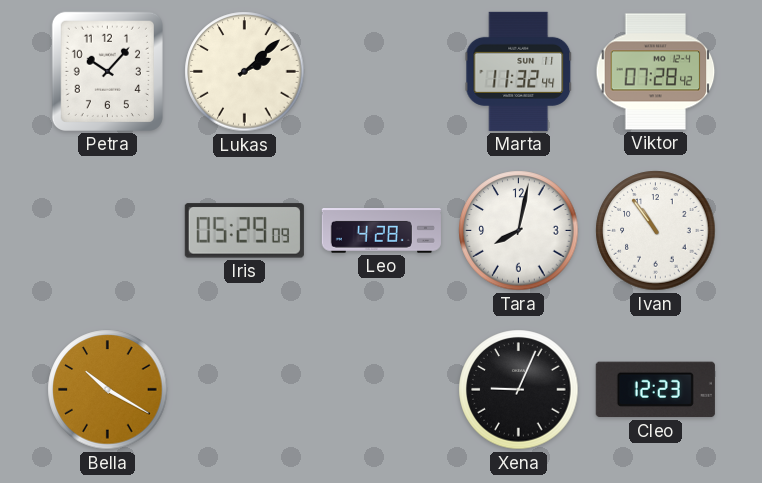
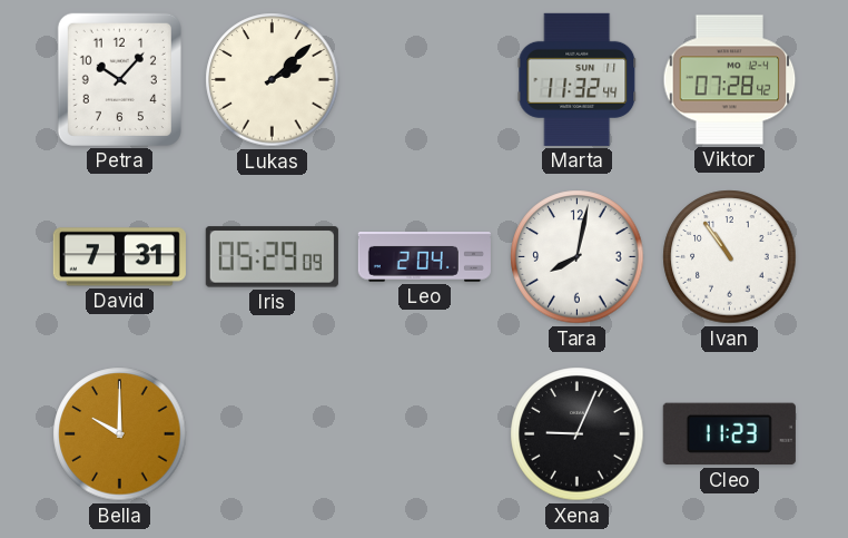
David: none -> 7:31 (119, 257)
Leo: 4:28 -> 2:04 (424, 257)
Bella: 10:20 -> 10:00 (120, 434)
Cleo: 12:23 -> 11:23 (729, 434)
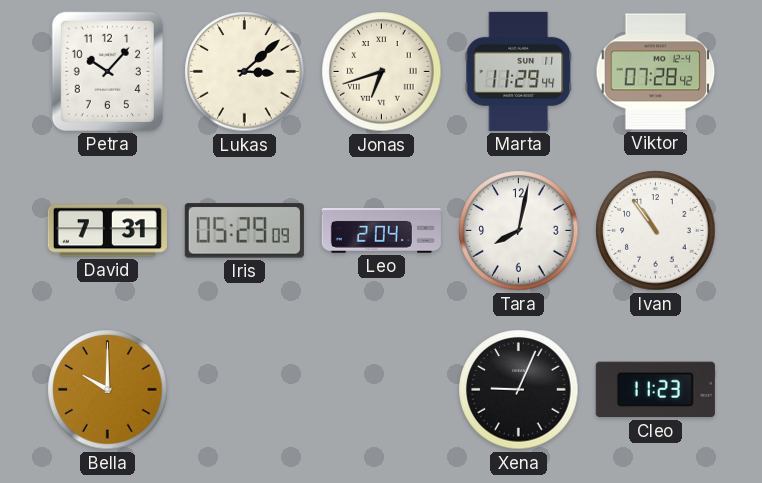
Lukas: 2:08 -> 3:08 (245, 72)
Jonas: none -> 6:42 (382, 72)
Marta: 11:32 -> 11:29 (519, 71)
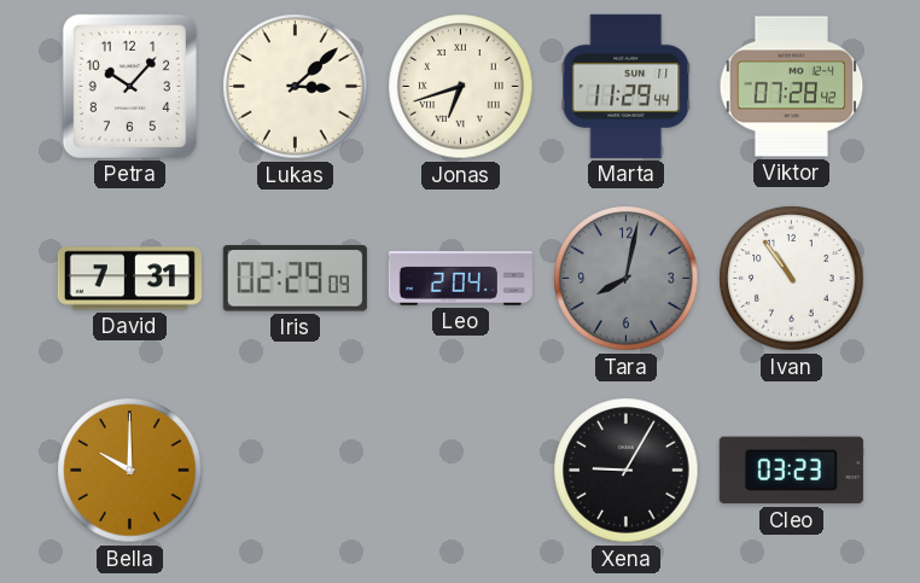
Iris: 05:29 -> 02:29 (295, 279)
Tara dial: white -> grey (627, 279)
Xena: 9:04 -> 9:05 (627, 471)
Cleo: 11:23 -> 03:23 (791, 471)
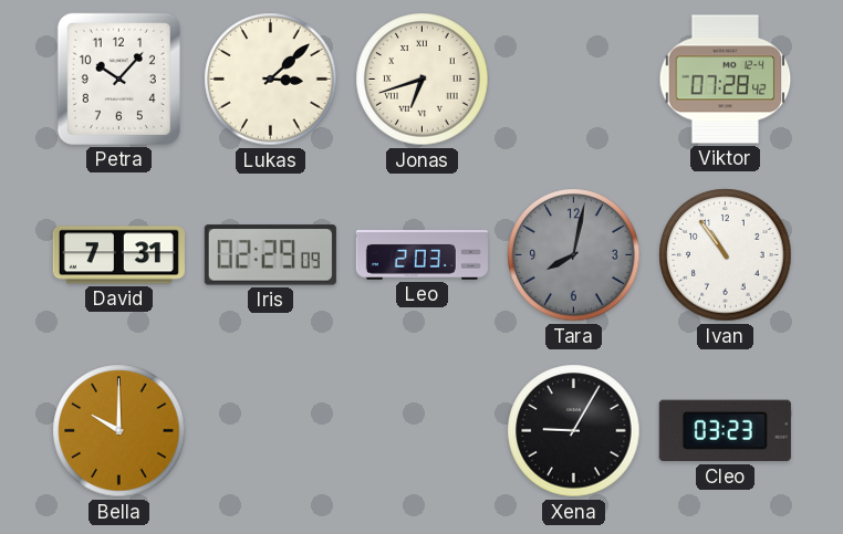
Marta: 11:29 -> none (627, 86)
Leo: 2:04 -> 2:03 (421, 255)
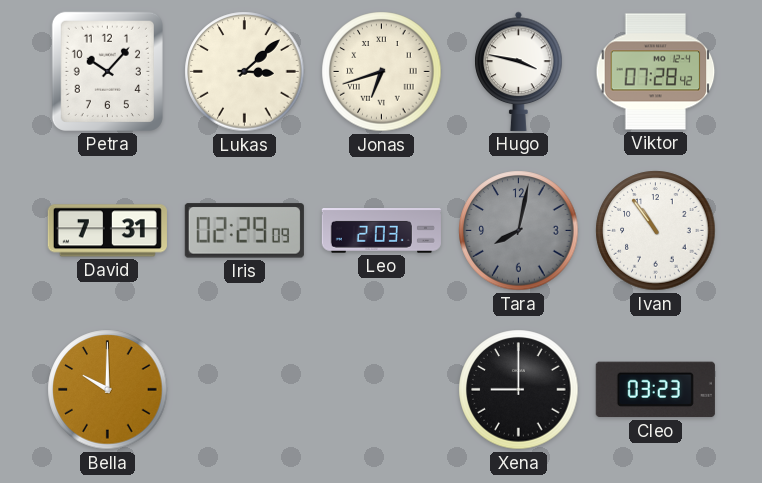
Hugo: none -> 3:47 (519, 71)
Xena: 9:05 -> 9:00 (519, 390)
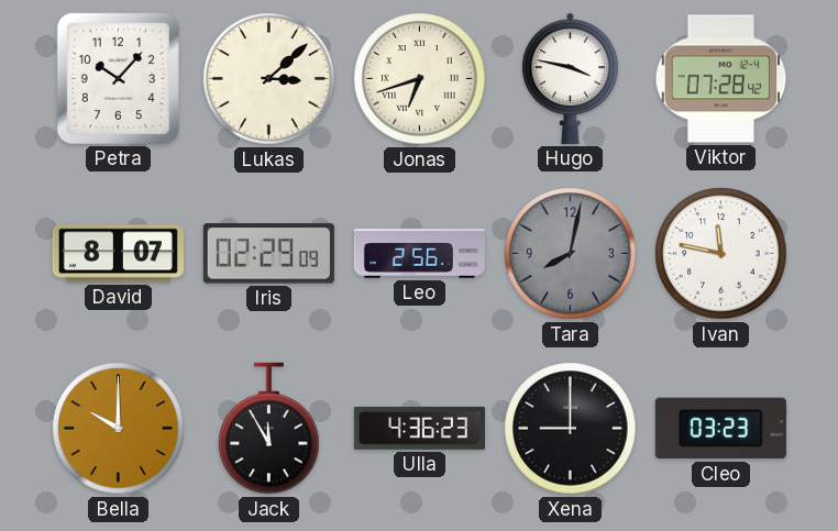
David: 7:31 -> 8:07 (118, 254)
Leo: 2:03 -> 2:56 (419, 254)
Ivan: 10:54 -> 11:47 (721, 254)
Jack: none -> 11:55 (269, 429)
Ulla: none -> 4:36 (419, 428)
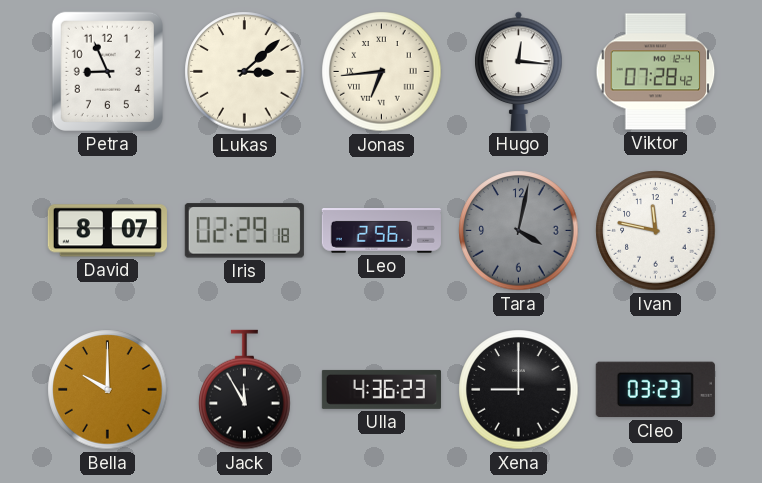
Petra: 10:07 -> 8:56 (107, 71)
Jonas: 6:42 -> 6:44 (382, 72)
Hugo: 3:47 -> 12:16 (519, 71)
Iris: 02:29:09 -> 02:29:18 (244, 231)
Tara: 8:02 -> 4:02 (519, 231)
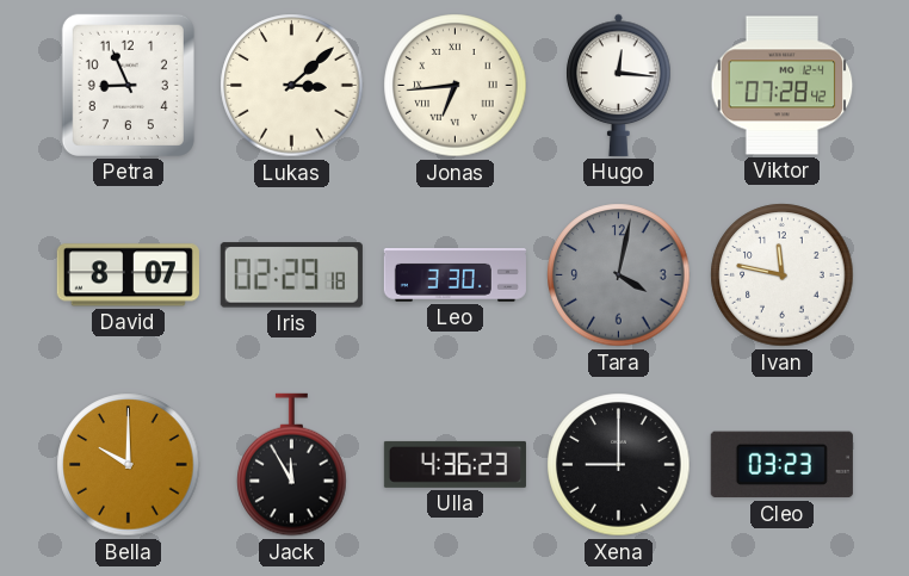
Leo: 2:56 -> 3:30 (455, 275)
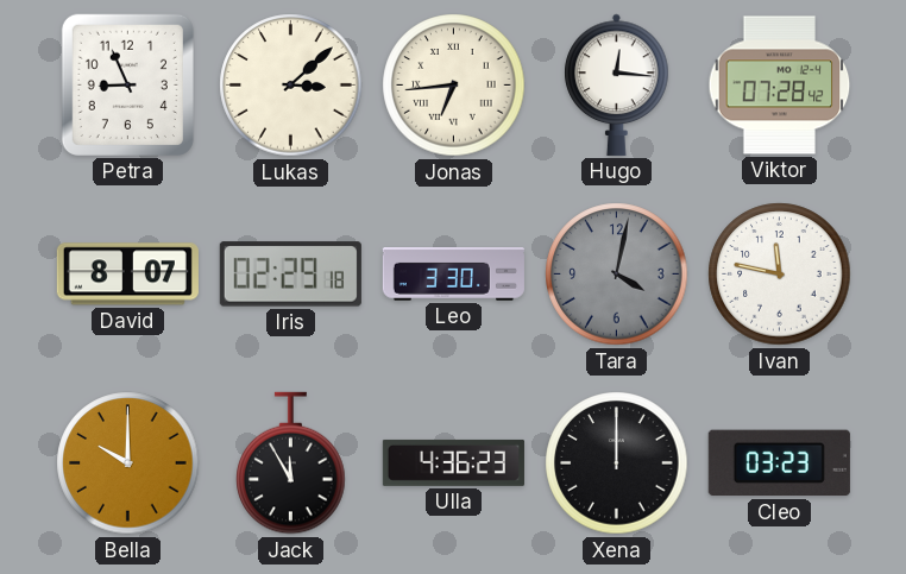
Xena: 9:00 -> 12:00 (617, 463)
